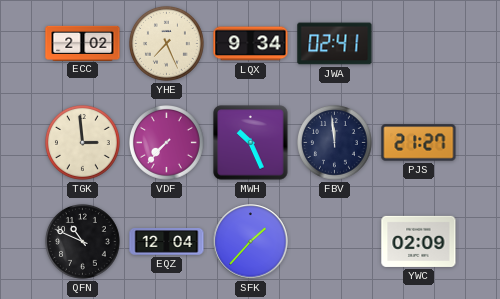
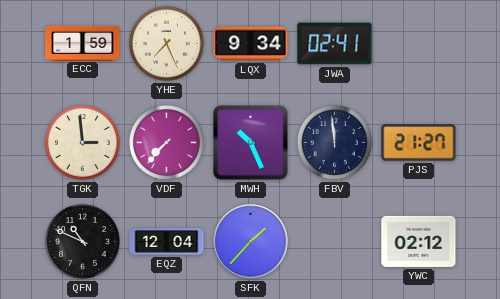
ECC: 2:02 -> 1:59 (83, 43)
YWC: 02:09 -> 02:12 (419, 241)
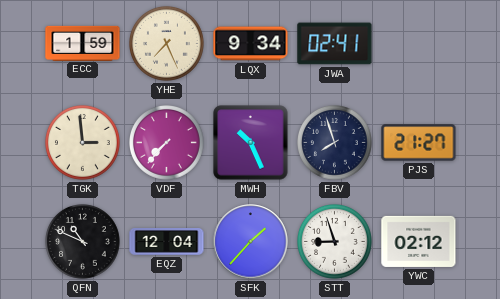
FBV: 11:59 -> 7:57 (335, 143)
STT: none -> 8:57 (335, 242)
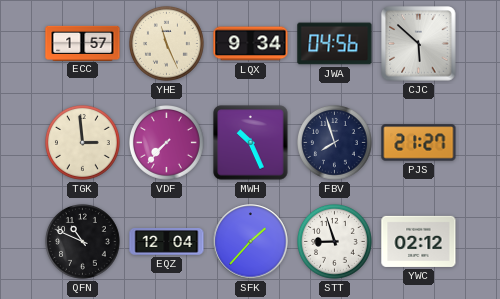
ECC: 1:59 -> 1:57 (83, 43)
YHE: 7:26 -> 11:26 (167, 44)
JWA: 02:41 -> 04:56 (335, 44)
CJC: none -> 5:52 (419, 44)
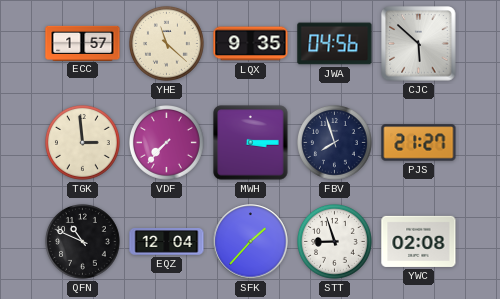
YHE: 11:26 -> 11:22 (167, 44)
LQX: 9:34 -> 9:35 (251, 44)
MWH: 10:26 -> 3:15 (251, 143)
YWC: 02:12 -> 02:08 (419, 241)
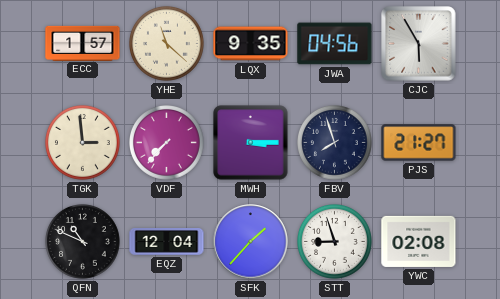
CJC: 5:52 -> 5:55 (419, 44)
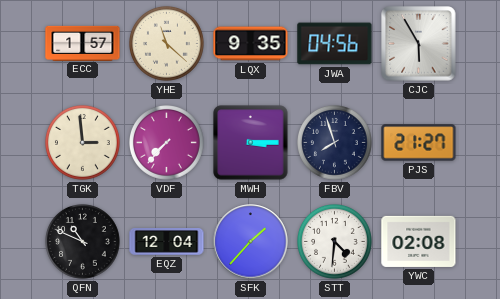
STT: 8:57 -> 4:31 (335, 242)
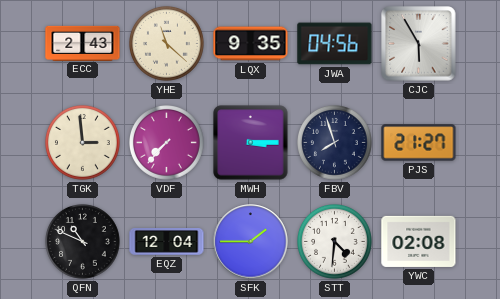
ECC: 1:57 -> 2:43 (83, 43)
SFK: 1:37 -> 1:45 (251, 242)
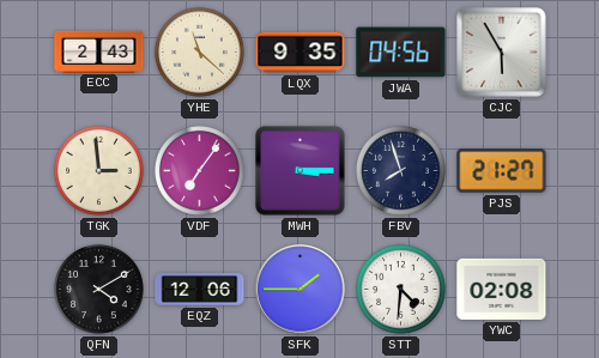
VDF: 7:37 -> 7:06 (200, 171)
QFN: 10:49 -> 4:10 (99, 290)
EQZ: 12:04 -> 12:06 (200, 290)
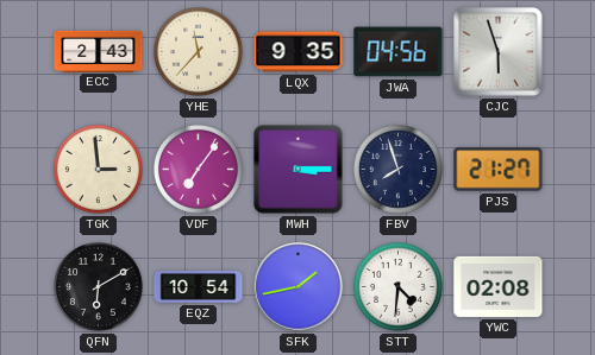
YHE: 11:22 -> 11:37 (199, 52)
CJC: 5:55 -> 5:57 (499, 52)
QFN: 4:10 -> 6:10 (99, 287)
EQZ: 12:06 -> 10:54 (199, 287)
SFK: 1:45 -> 1:43 (299, 287)
